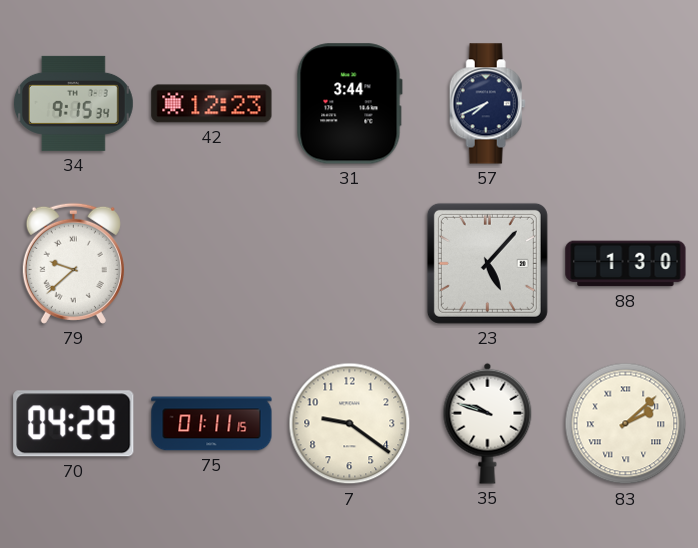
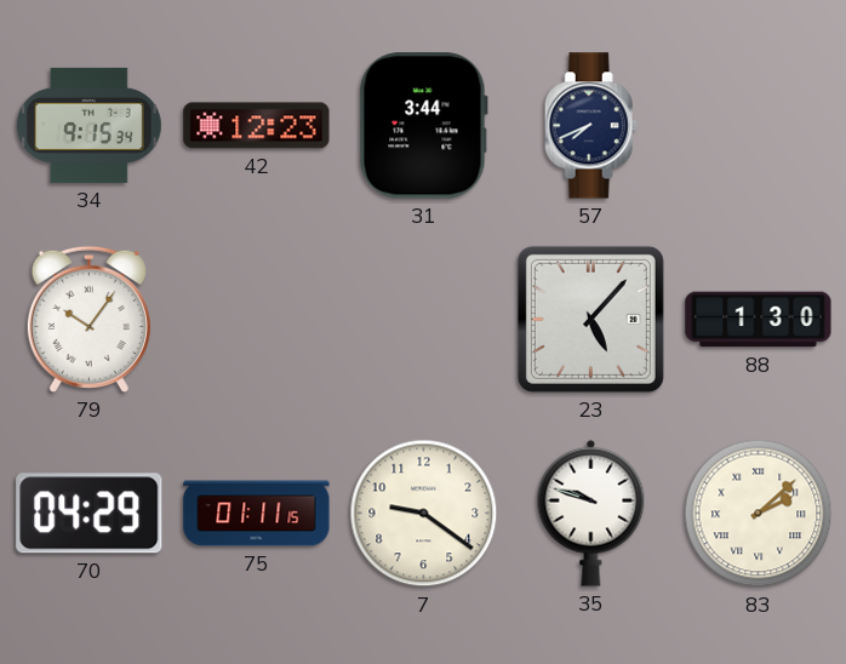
79: 9:38 -> 10:06 (88, 319)
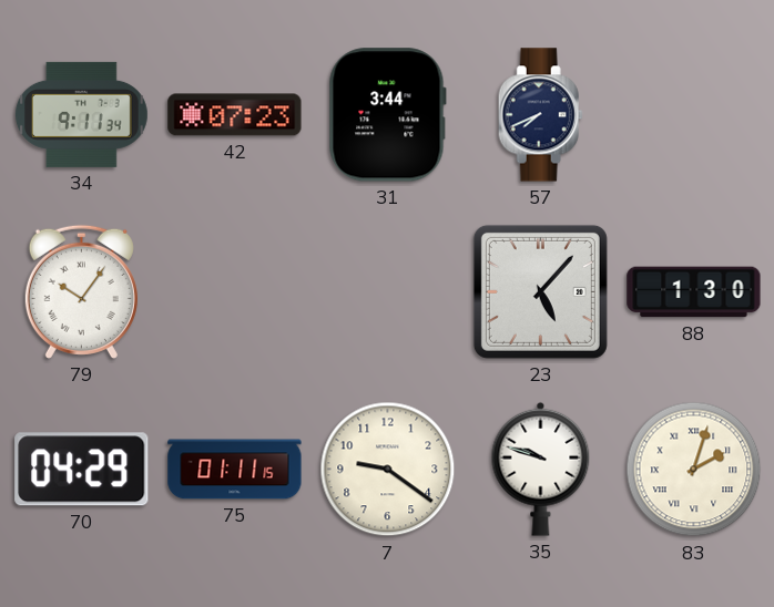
34: 9:15 -> 9:11 (82, 114)
42: 12:23 -> 07:23 (235, 115)
83: 2:08 -> 2:03 (694, 470)
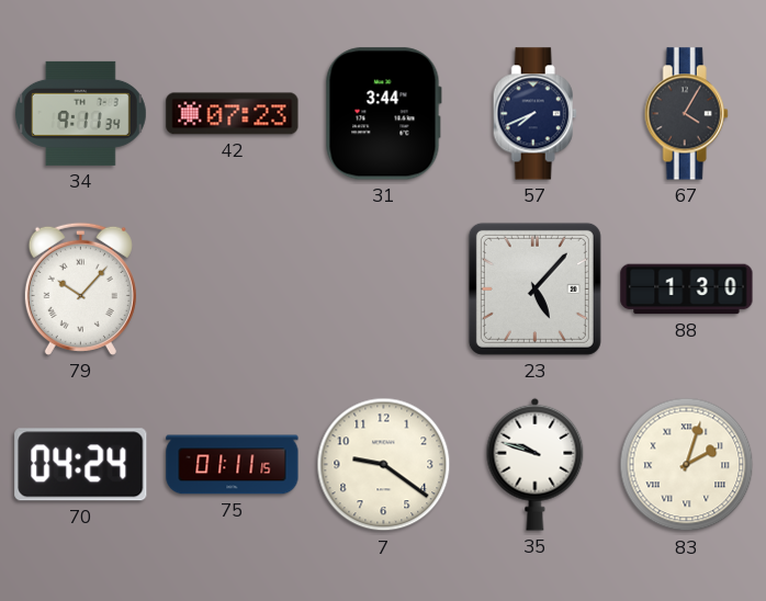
67: none -> 4:05 (686, 114)
79: 10:06 -> 10:07 (80, 288)
70: 04:29 -> 04:24 (81, 465)
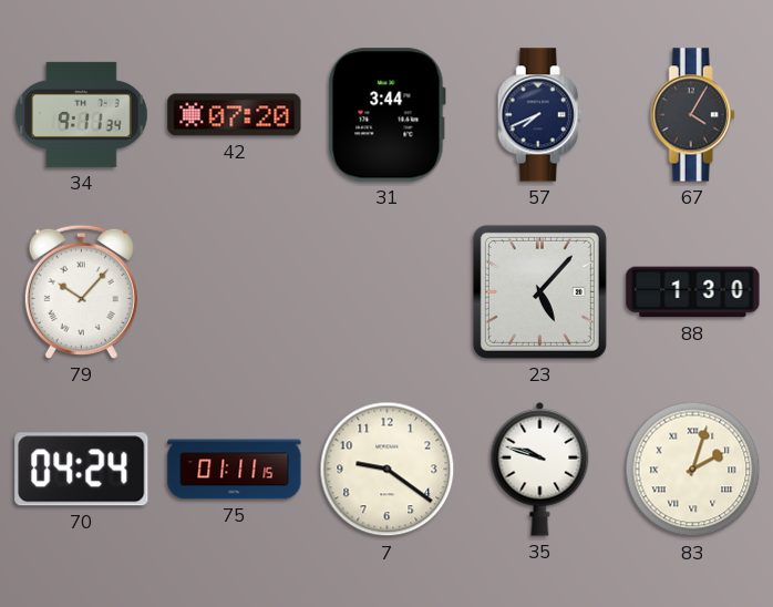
42: 07:23 -> 07:20 (235, 115)
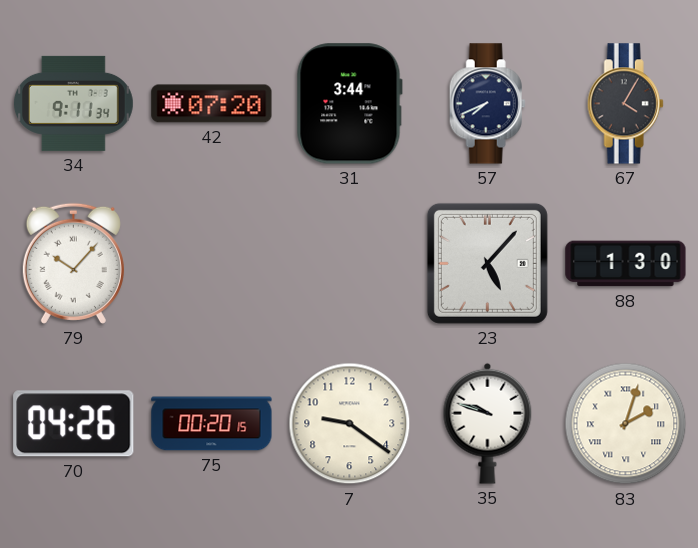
70: 04:24 -> 04:26 (74, 424)
75: 01:11 -> 00:20 (212, 424)
